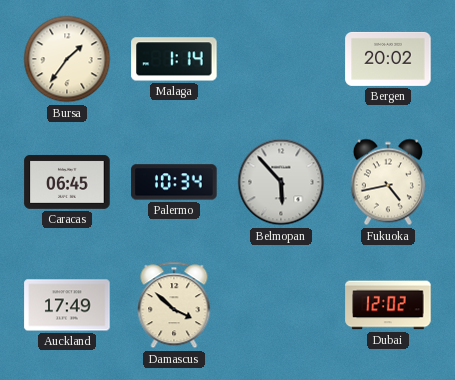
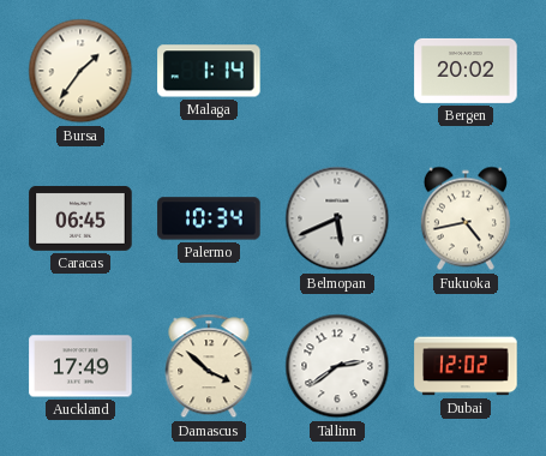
Belmopan: 5:53 -> 5:41 (337, 218)
Tallinn: none -> 2:39 (337, 366)
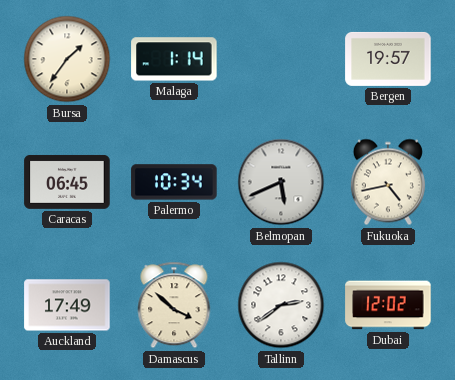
Bergen: 20:02 -> 19:57 (388, 59)
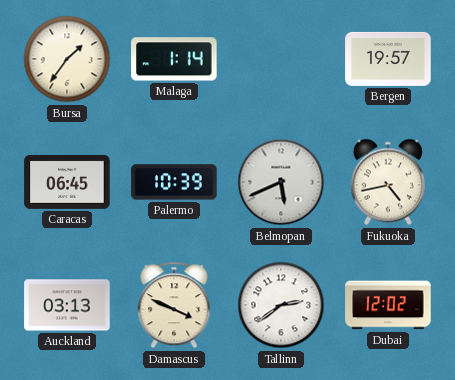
Palermo: 10:34 -> 10:39 (174, 182)
Auckland: 17:49 -> 03:13 (67, 305)
Damascus: 3:52 -> 3:49 (174, 305)
